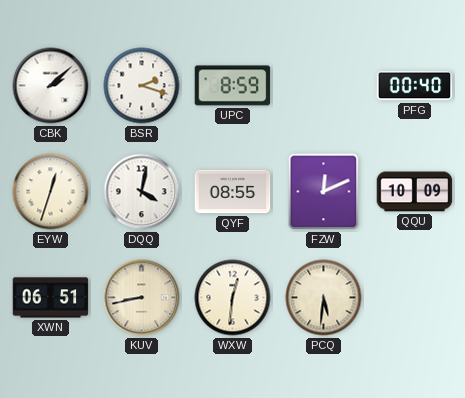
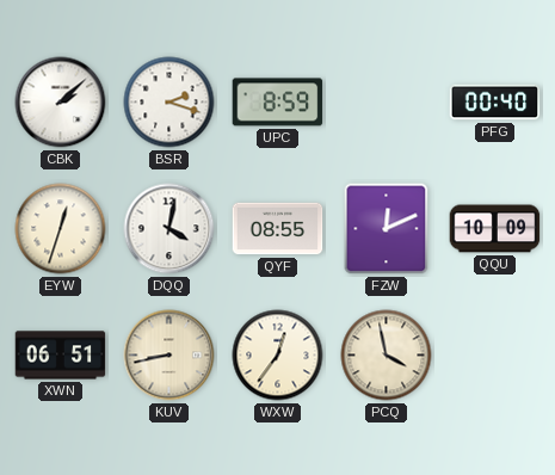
WXW: 12:31 -> 12:36 (278, 356)
PCQ: 5:31 -> 3:58 (387, 356)
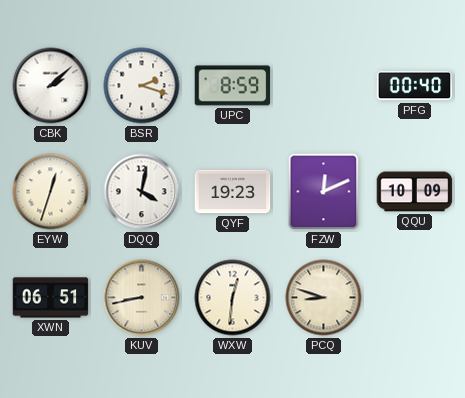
QYF: 08:55 -> 19:23 (233, 192)
WXW: 12:36 -> 12:31 (233, 298)
PCQ: 3:58 -> 8:48 (324, 298)
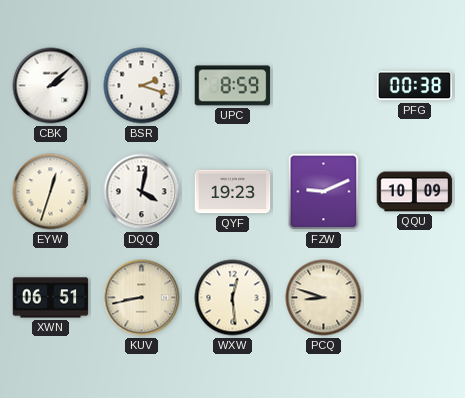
PFG: 00:40 -> 00:38 (415, 86)
FZW: 12:11 -> 9:11 (324, 192)
WXW: 12:31 -> 12:29 (233, 298)
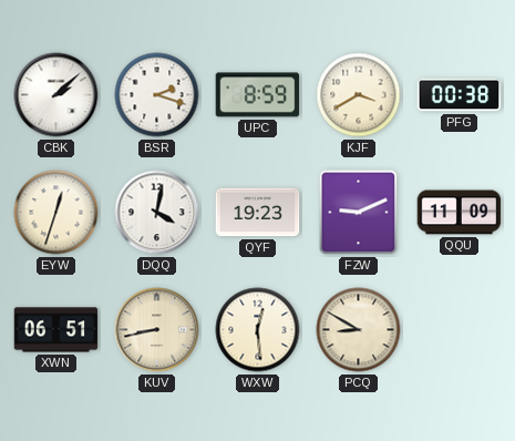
KJF: none -> 3:40 (359, 95)
QQU: 10:09 -> 11:09 (460, 213)
PCQ: 8:48 -> 8:50 (359, 330)
